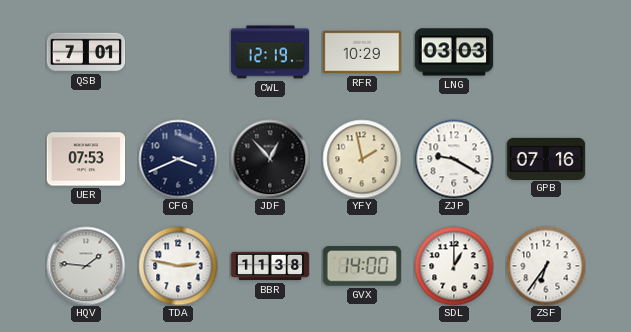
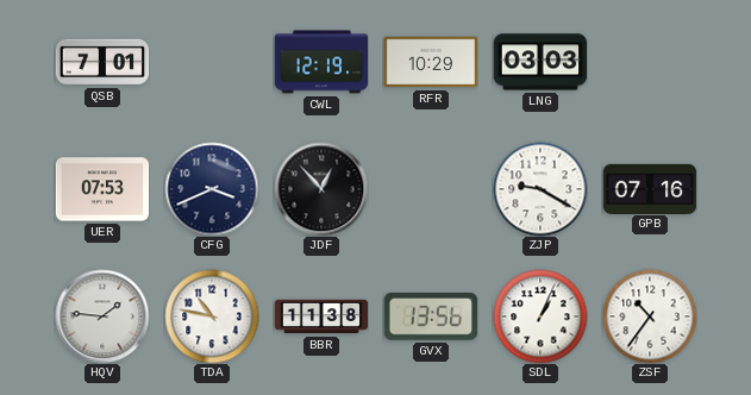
YFY: 1:58 -> none (362, 159)
TDA: 2:47 -> 10:47 (212, 316)
GVX: 14:00 -> 13:56 (431, 318)
SDL: 1:00 -> 1:04 (540, 316)
ZSF: 6:36 -> 10:36 (650, 316)
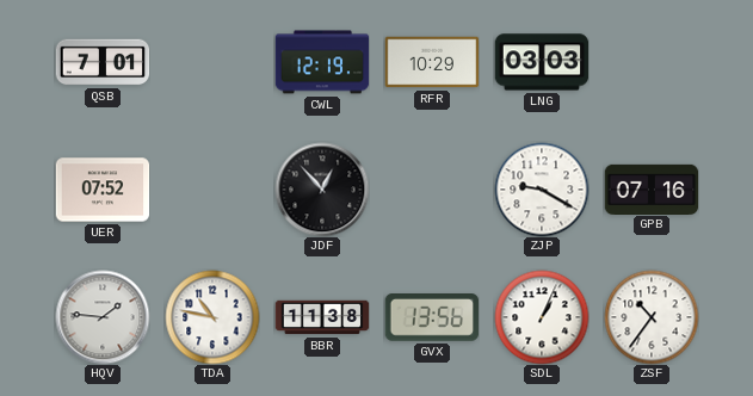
UER: 07:53 -> 07:52 (103, 190)
CFG: 3:41 -> none (212, 189)
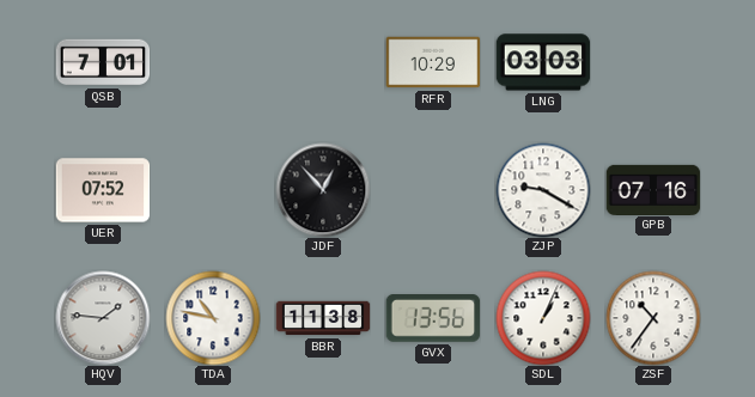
CWL: 12:19 -> none (322, 62)
